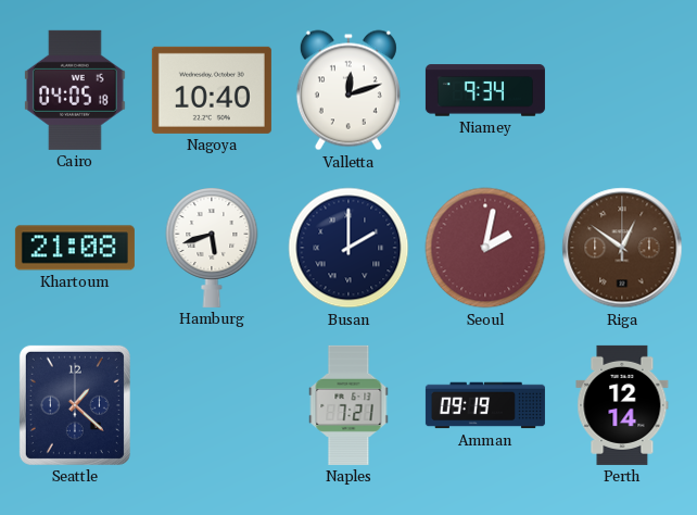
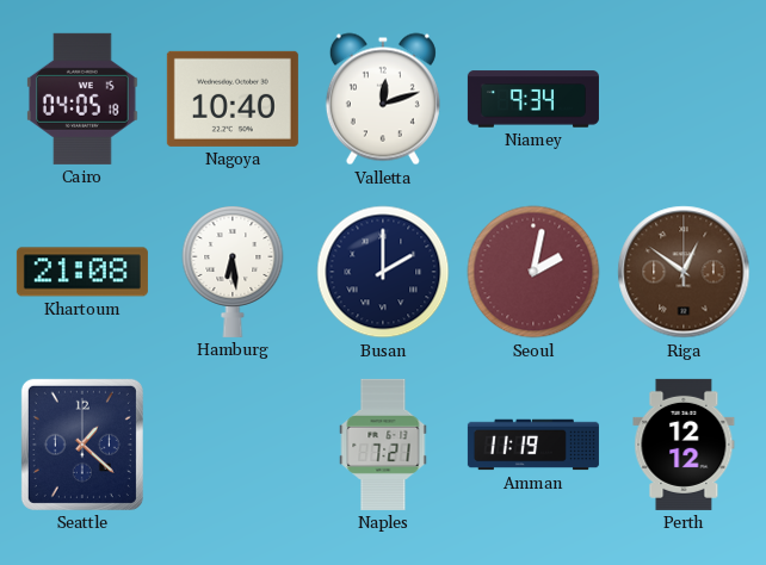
Hamburg: 5:42 -> 6:29 (233, 272)
Amman: 09:19 -> 11:19 (533, 445)
Perth: 12:14 -> 12:12 (684, 445)
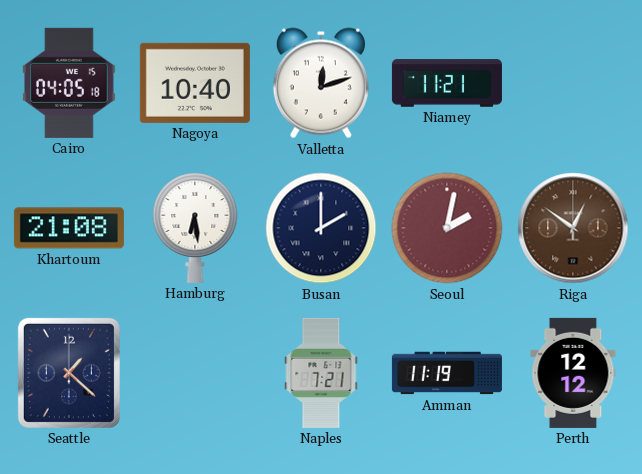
Niamey: 9:34 -> 11:21 (447, 83)
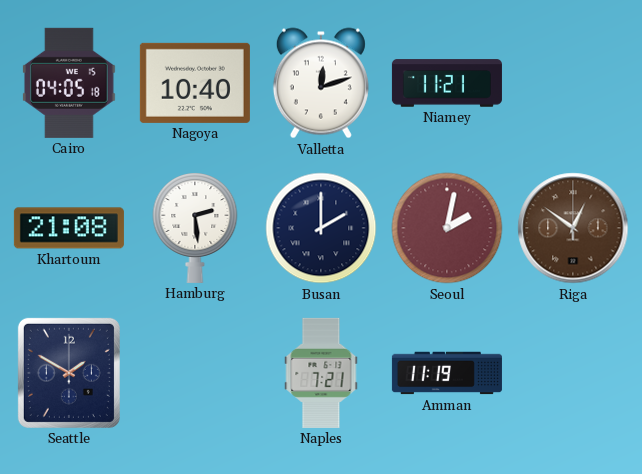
Hamburg: 6:29 -> 2:29 (195, 228)
Seattle: 1:22 -> 1:50 (69, 373)
Perth: 12:12 -> none (573, 373)
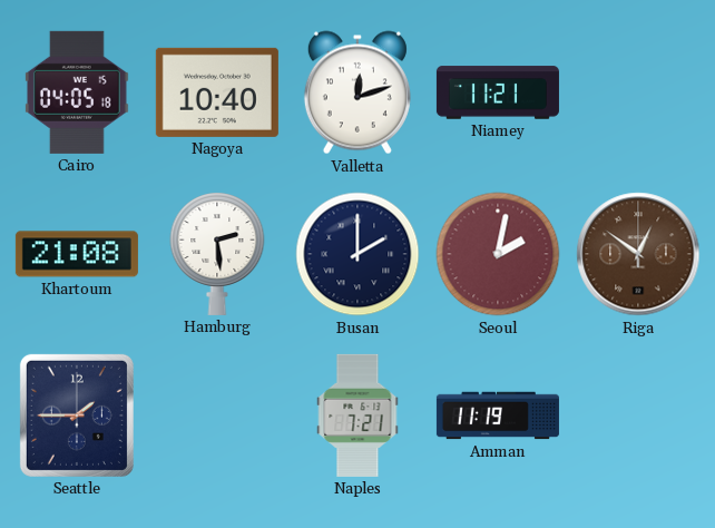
Seattle: 1:50 -> 1:45 (77, 415)
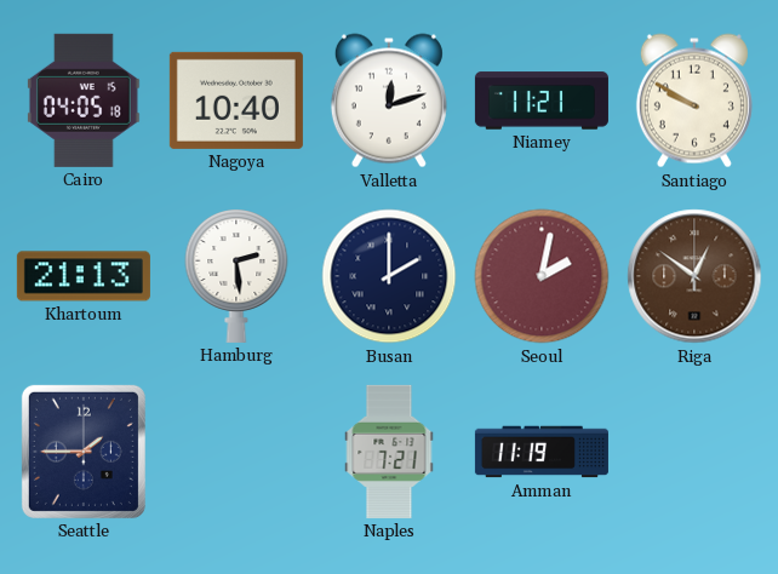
Santiago: none -> 9:50 (694, 101)
Khartoum: 21:08 -> 21:13 (84, 276)
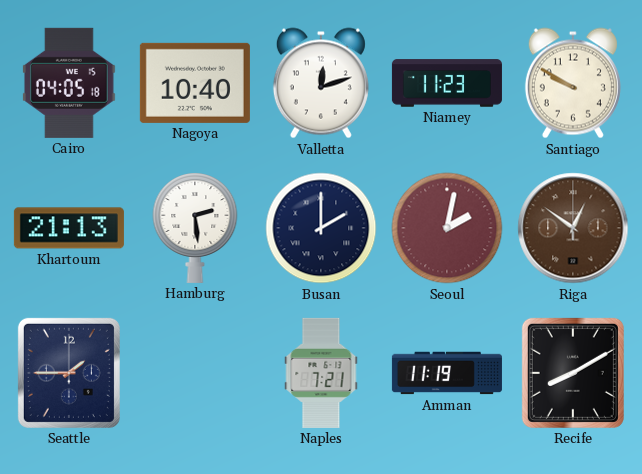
Niamey: 11:21 -> 11:23 (447, 83)
Recife: none -> 8:10 (573, 373)
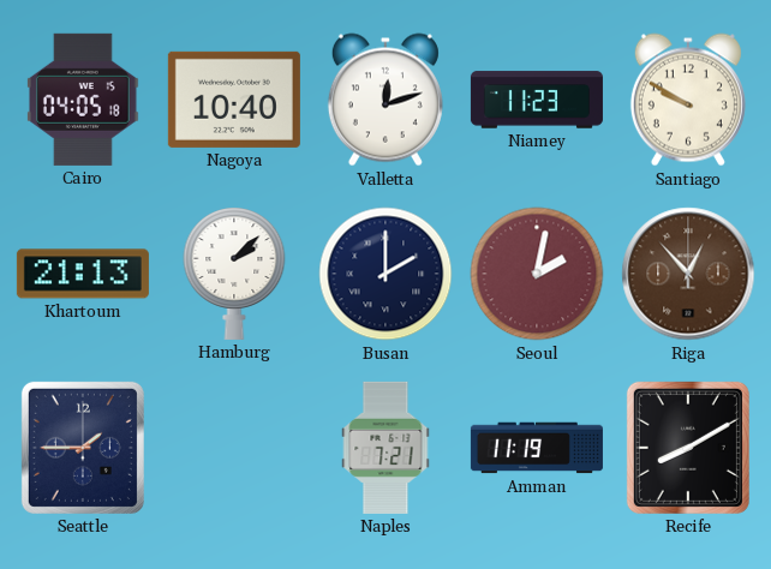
Hamburg: 2:29 -> 2:08 (234, 274)
Riga: 12:51 -> 12:53 (688, 274)
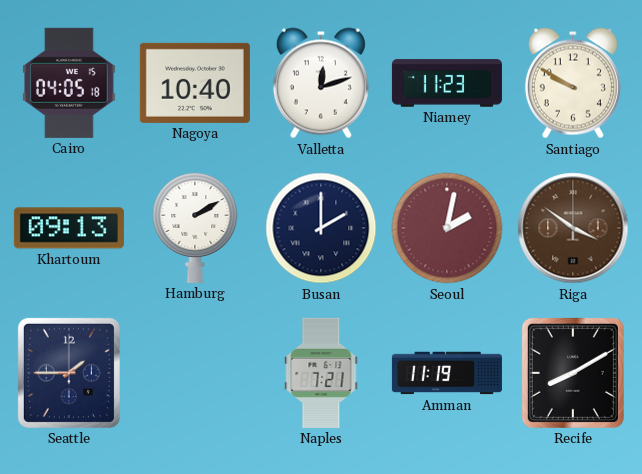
Khartoum: 21:13 -> 09:13 (69, 228)
Hamburg: 2:08 -> 2:10 (195, 228)
Riga: 12:53 -> 3:51 (573, 228)
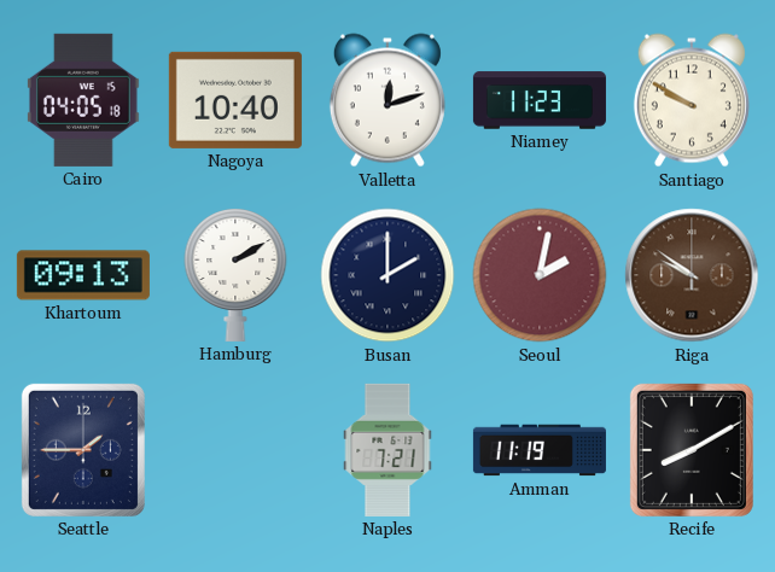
Riga: 3:51 -> 9:51 (692, 275)
